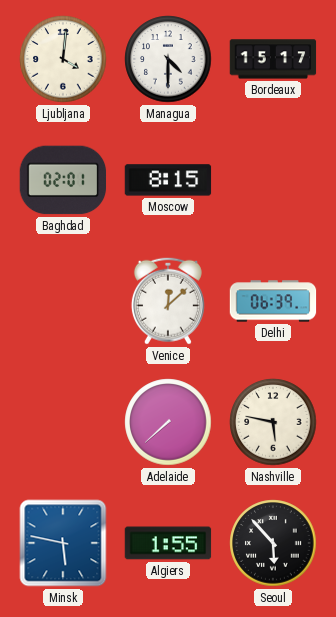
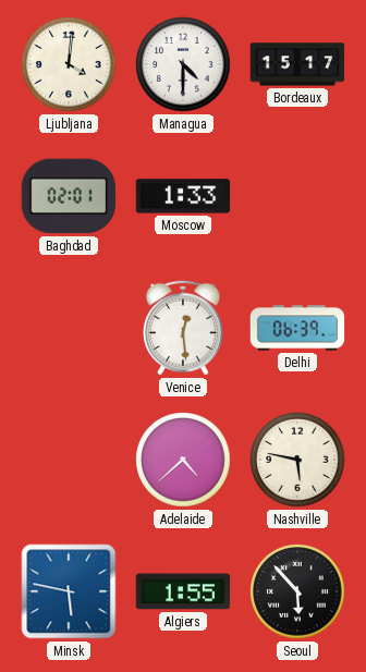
Moscow: 8:15 -> 1:33 (183, 196)
Venice: 12:08 -> 12:29 (183, 328)
Adelaide: 7:38 -> 4:38 (183, 460)
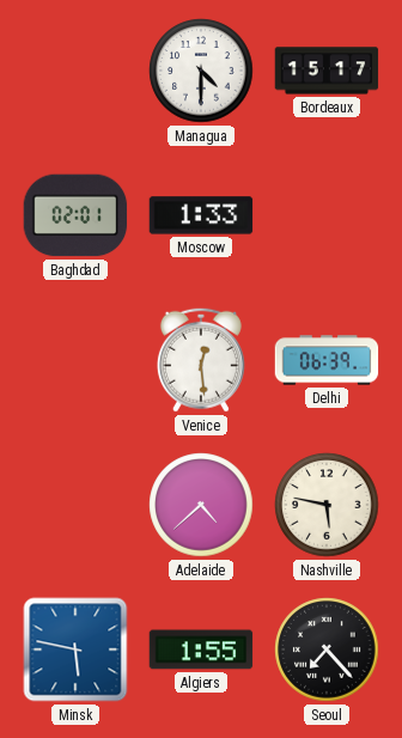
Ljubljana: 4:01 -> none (69, 64)
Seoul: 5:53 -> 7:23 (327, 649)
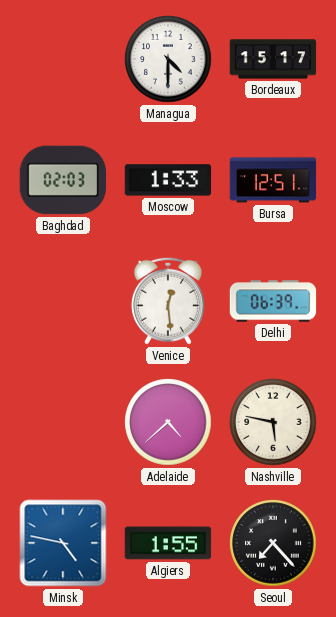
Baghdad: 02:01 -> 02:03 (63, 180)
Bursa: none -> 12:51 (273, 180)
Minsk: 5:47 -> 4:47 (63, 543)
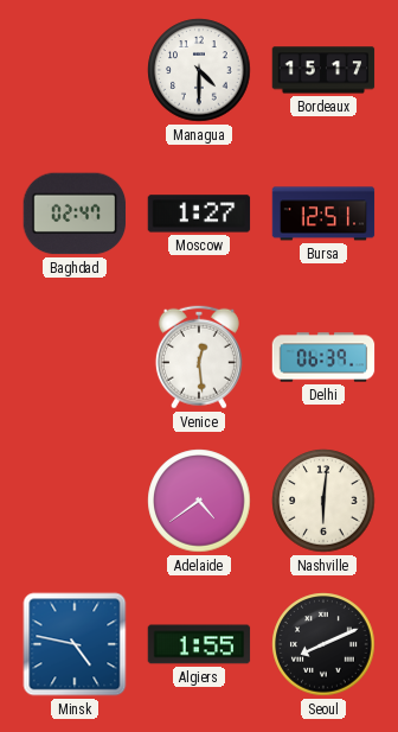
Baghdad: 02:03 -> 02:47 (75, 214)
Moscow: 1:33 -> 1:27 (199, 214)
Adelaide: 4:38 -> 4:39 (199, 501)
Nashville: 5:47 -> 6:01 (323, 501)
Seoul: 7:23 -> 8:11 (323, 644)
